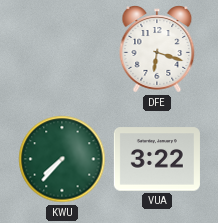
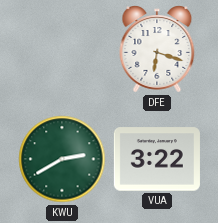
KWU: 7:37 -> 2:40 (62, 159)
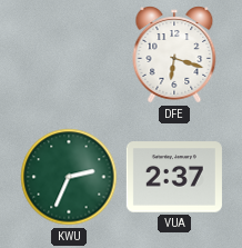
KWU: 2:40 -> 2:34 (69, 177)
VUA: 3:22 -> 2:37 (174, 177)
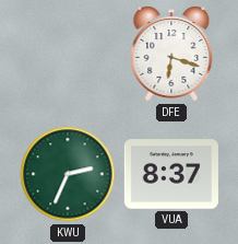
VUA: 2:37 -> 8:37 (171, 174)
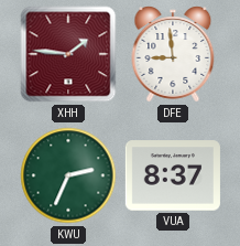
XHH: none -> 1:46 (68, 54)
DFE: 6:18 -> 8:59 (173, 54)
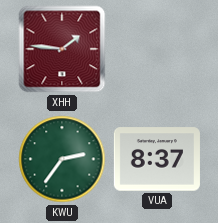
DFE: 8:59 -> none (173, 54)
KWU: 2:34 -> 2:36 (62, 159)
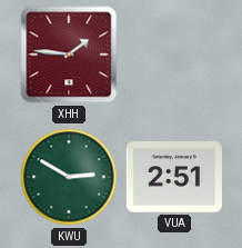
KWU: 2:36 -> 2:50 (69, 177)
VUA: 8:37 -> 2:51 (174, 177)
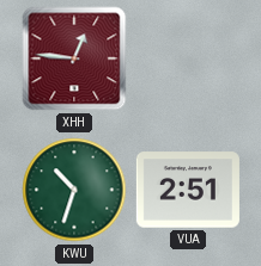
XHH: 1:46 -> 12:46 (74, 58)
KWU: 2:50 -> 10:33 (74, 190)
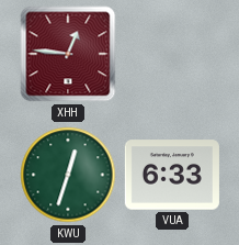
KWU: 10:33 -> 12:33 (68, 175)
VUA: 2:51 -> 6:33 (172, 175)
